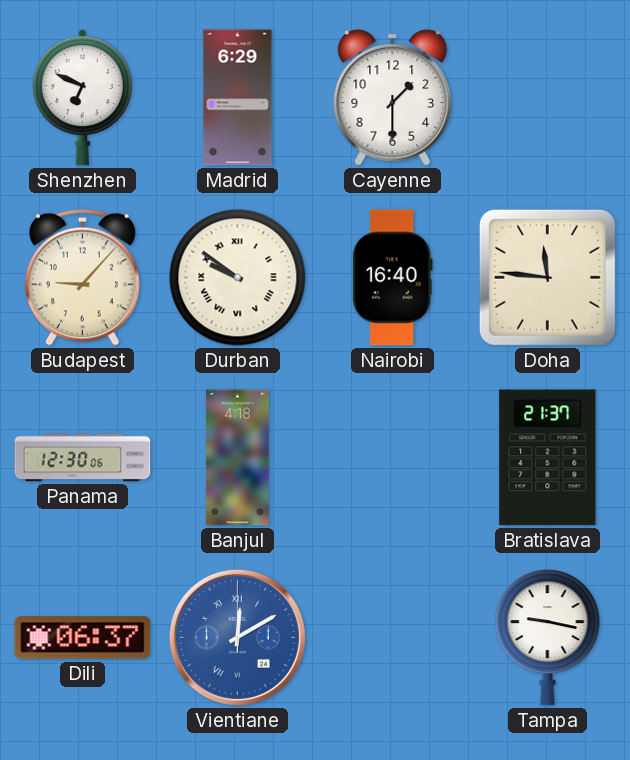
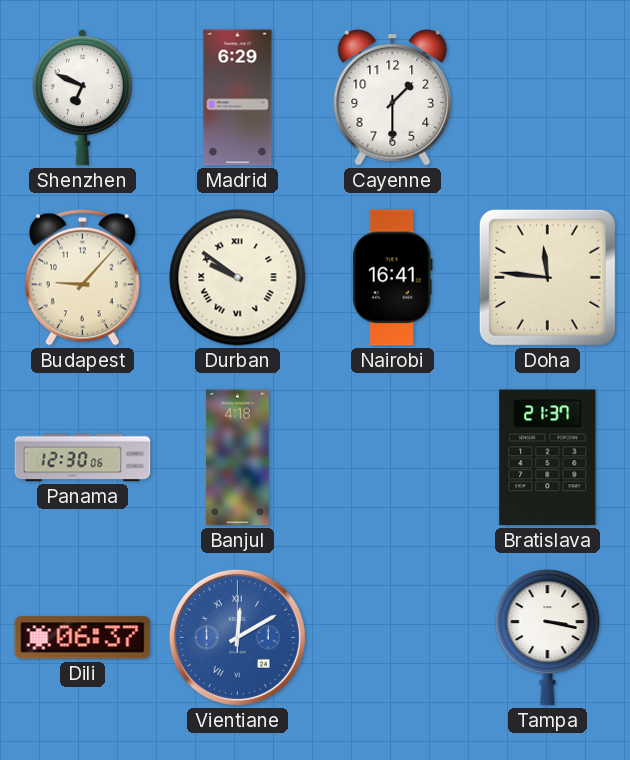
Nairobi: 16:40 -> 16:41 (392, 278)
Tampa: 9:17 -> 3:17 (548, 638)
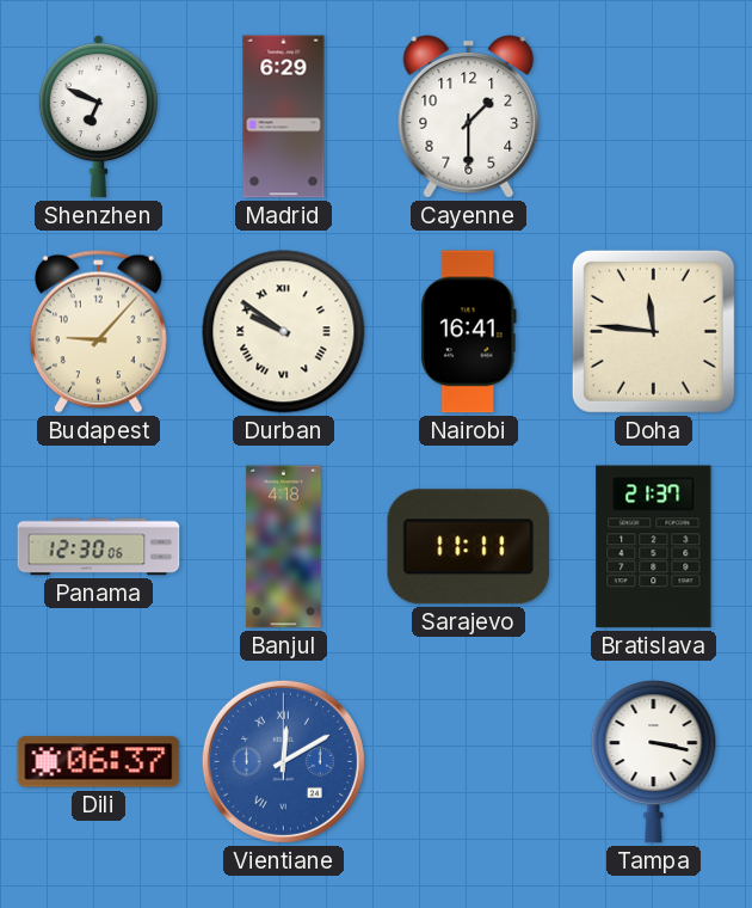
Sarajevo: none -> 11:11 (469, 547)
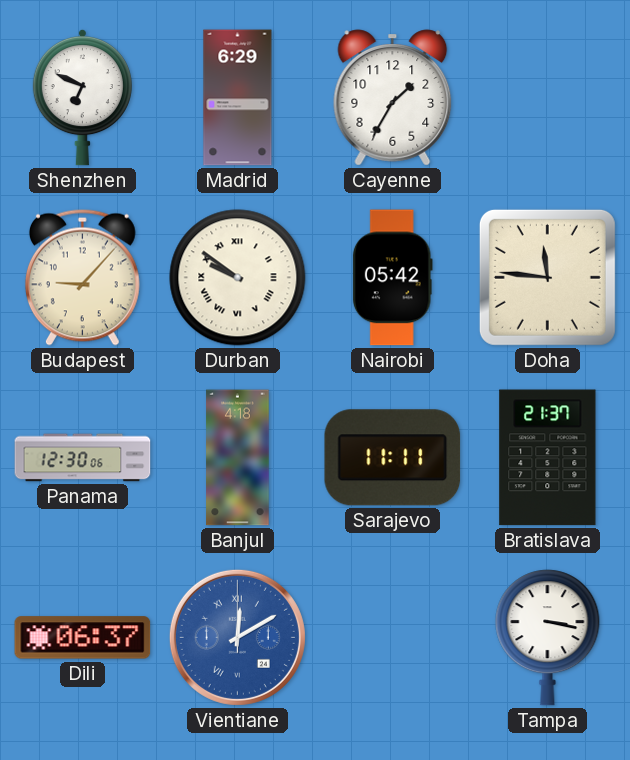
Cayenne: 1:30 -> 1:35 (393, 98)
Nairobi: 16:41 -> 05:42 (392, 278)
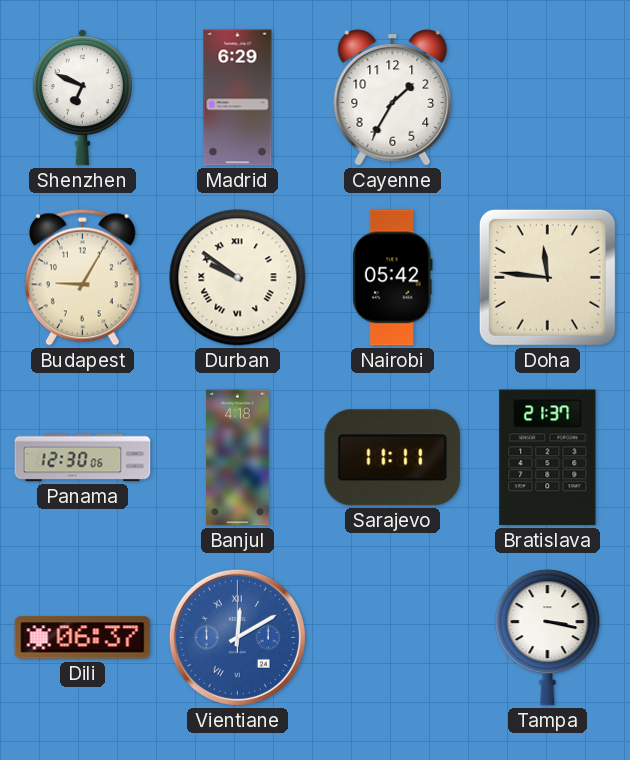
Budapest: 9:07 -> 9:05 (82, 277)
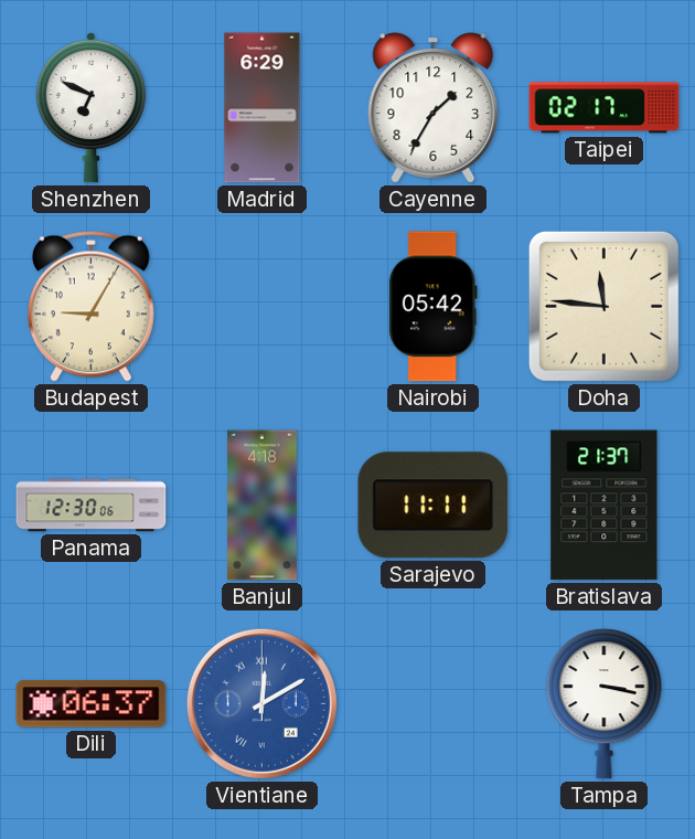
Taipei: none -> 02:17 (605, 108)
Durban: 9:51 -> none (238, 278)
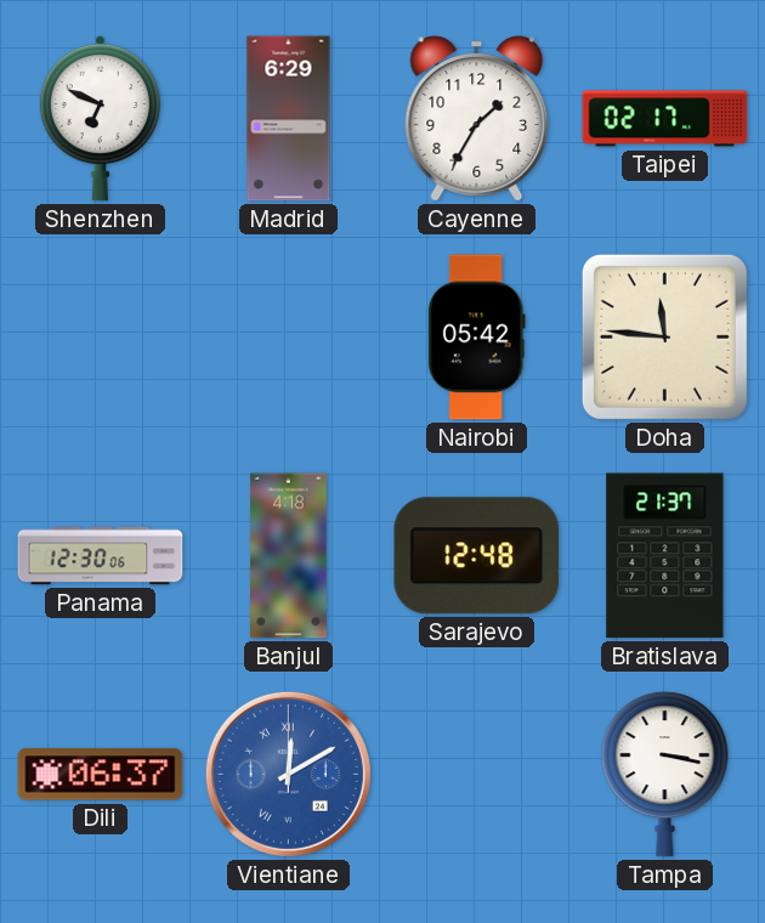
Budapest: 9:05 -> none (90, 306)
Sarajevo: 11:11 -> 12:48 (477, 556)
